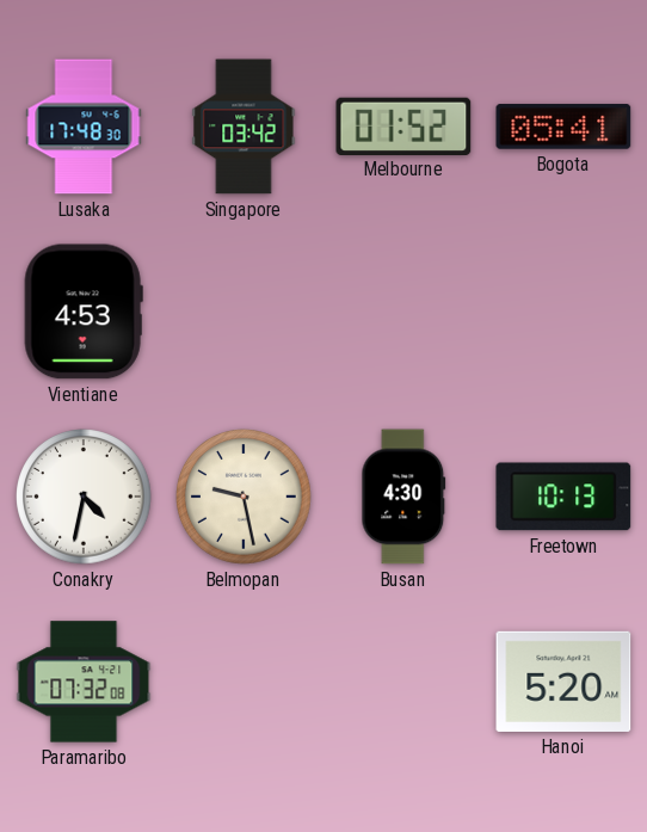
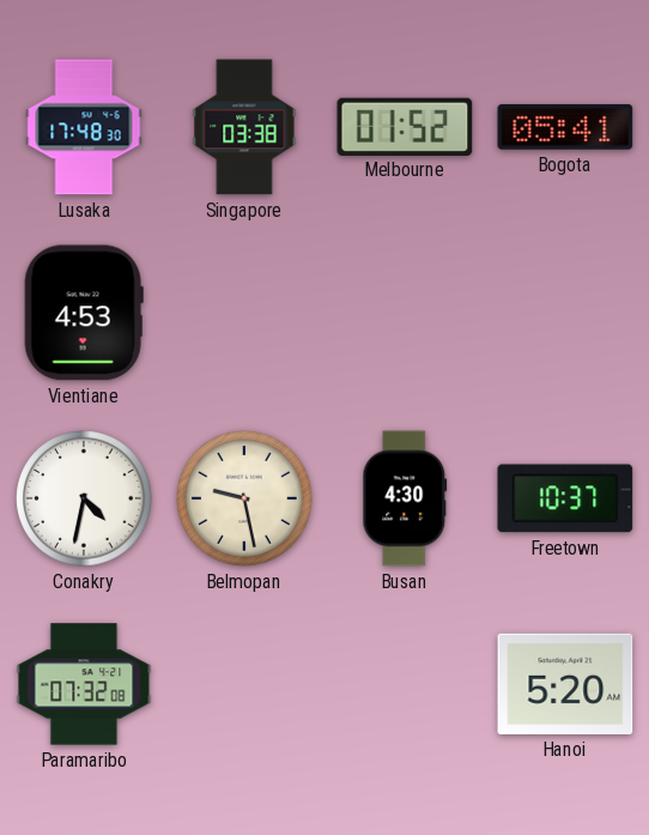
Singapore: 03:42 -> 03:38 (244, 127)
Freetown: 10:13 -> 10:37 (565, 498)
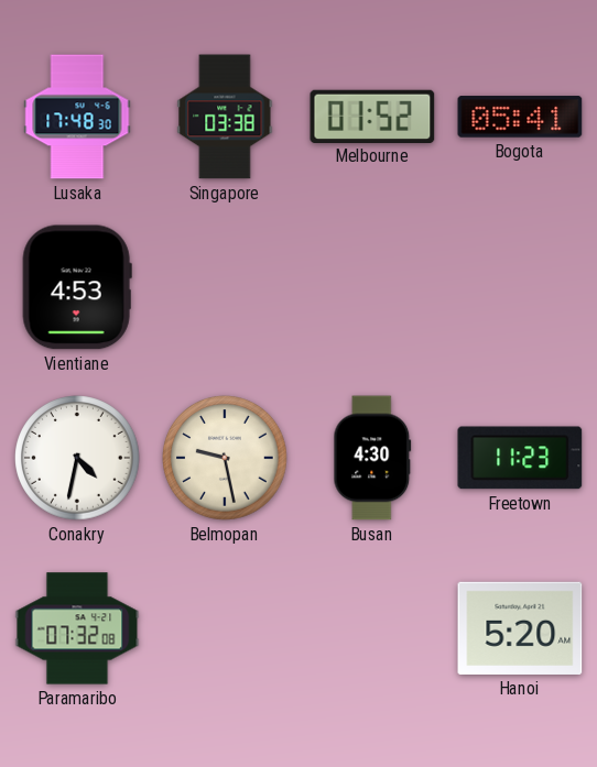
Freetown: 10:37 -> 11:23 (520, 458)
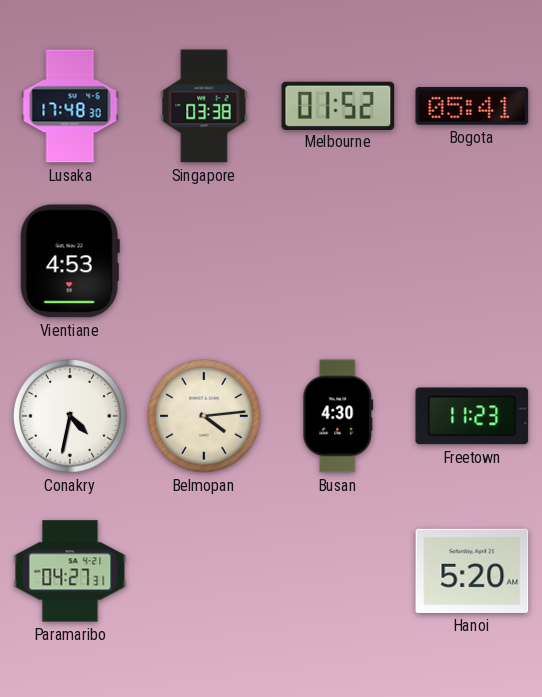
Belmopan: 9:28 -> 4:14 (204, 416)
Paramaribo: 07:32 -> 04:27 (70, 571)
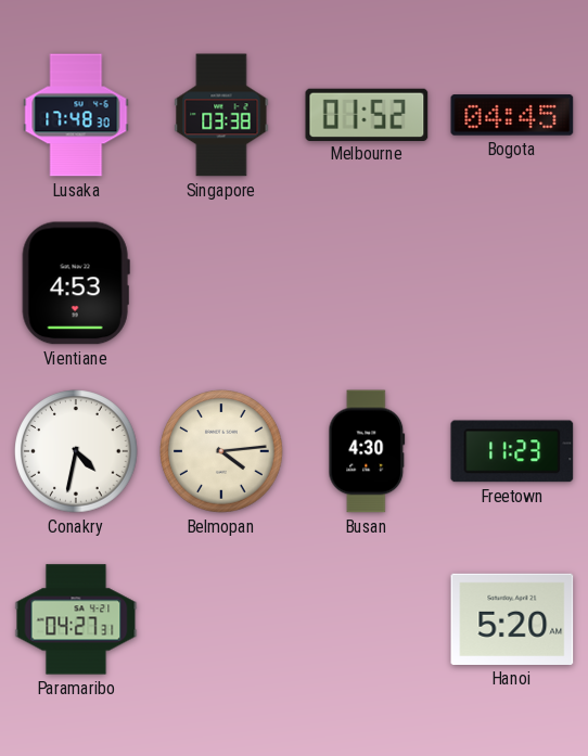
Bogota: 05:41 -> 04:45 (512, 115)
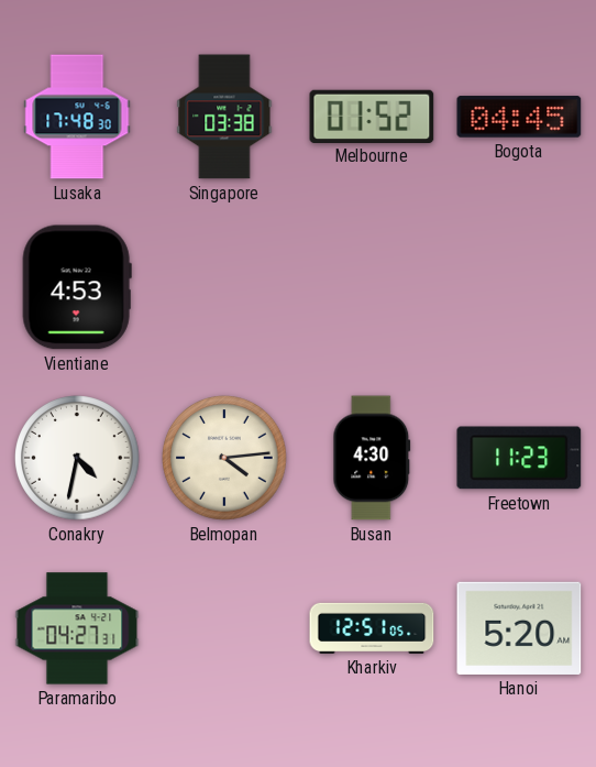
Kharkiv: none -> 12:51 (372, 628)
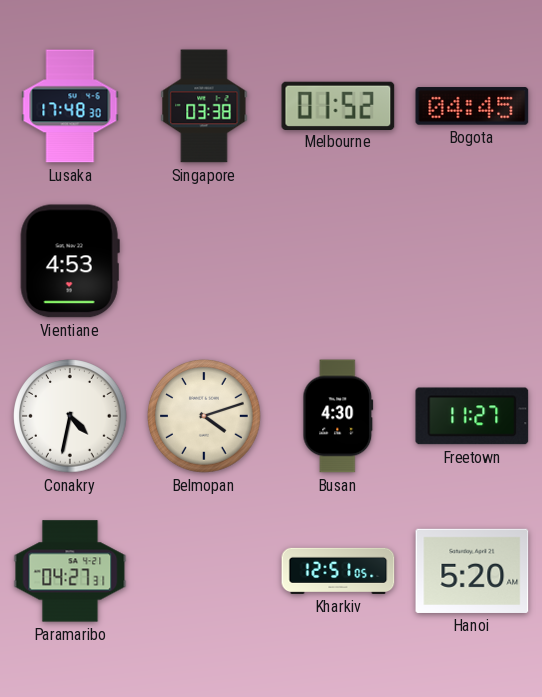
Belmopan: 4:14 -> 4:12 (204, 416)
Freetown: 11:23 -> 11:27 (472, 416)
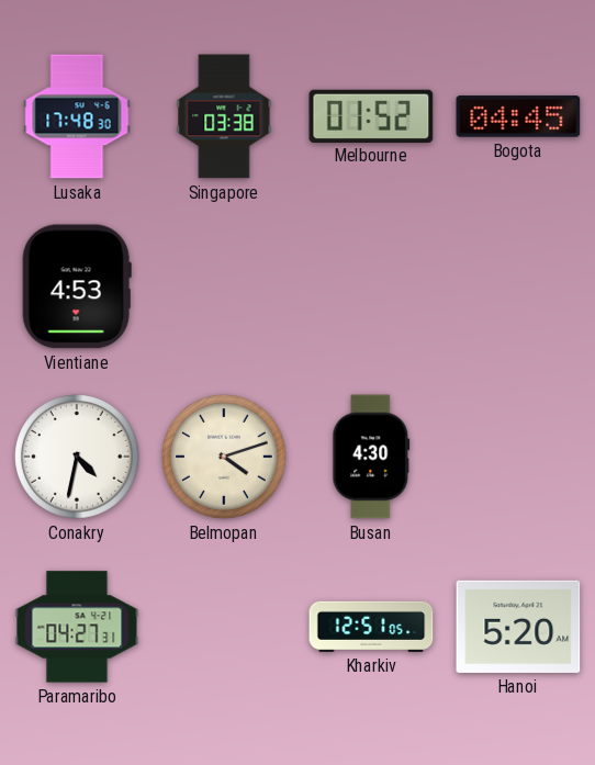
Freetown: 11:27 -> none (472, 416)
